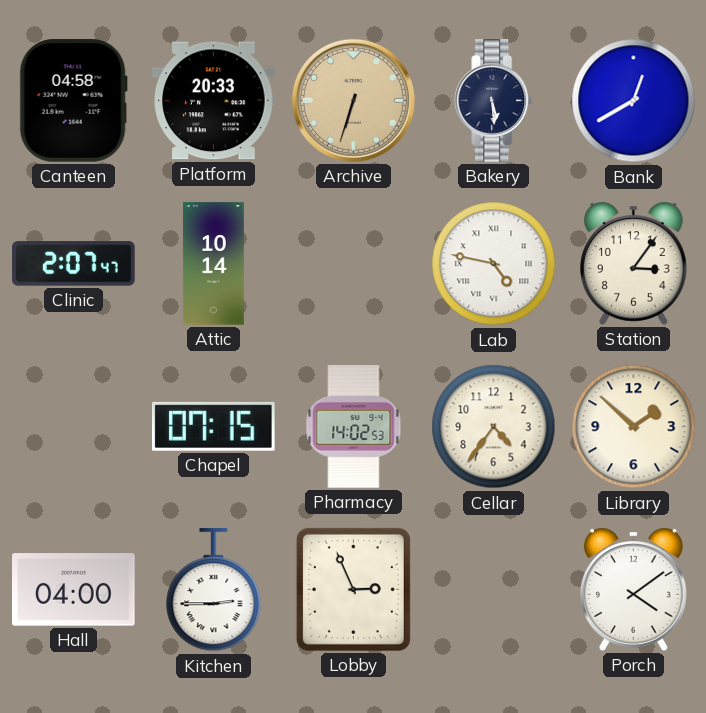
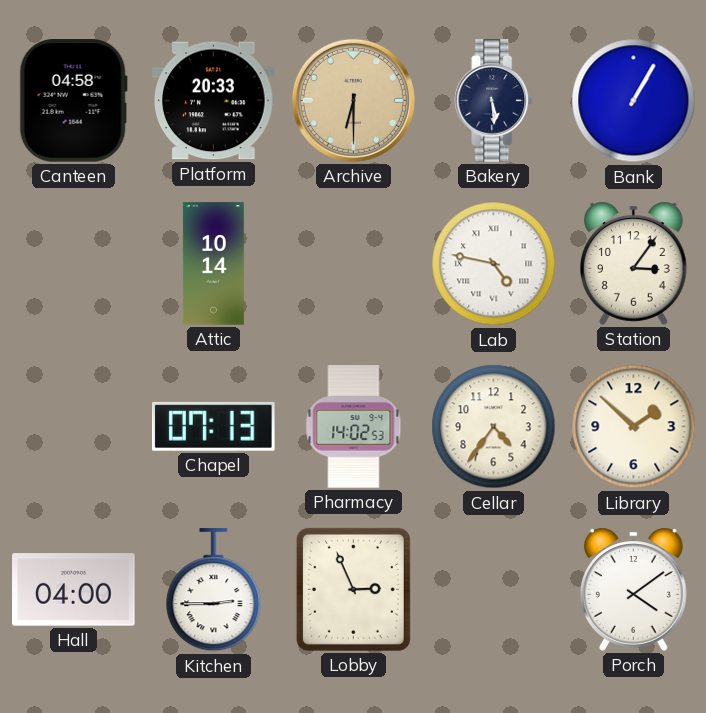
Archive: 6:33 -> 6:30 (353, 100)
Bank: 12:40 -> 1:05 (634, 101)
Clinic: 2:07 -> none (74, 264)
Chapel: 07:15 -> 07:13 (214, 426)
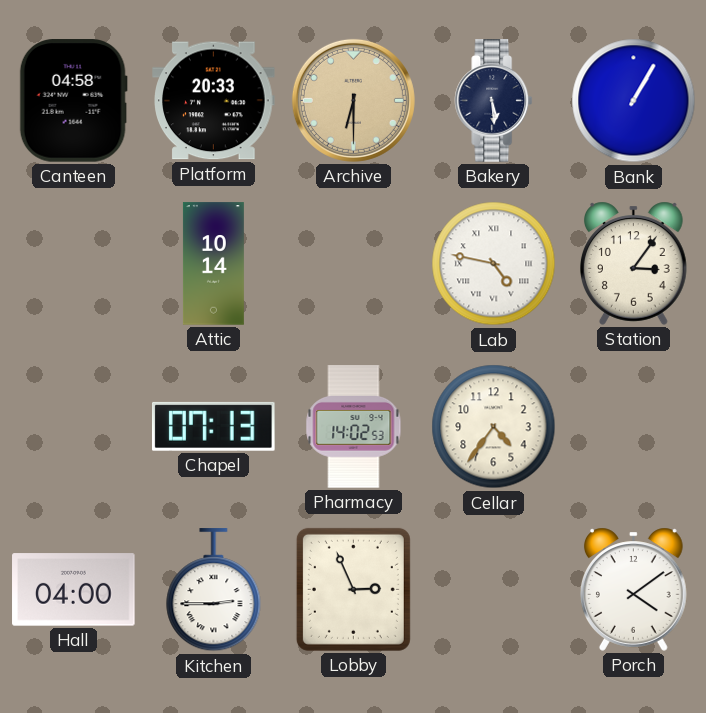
Library: 1:52 -> none (634, 427)
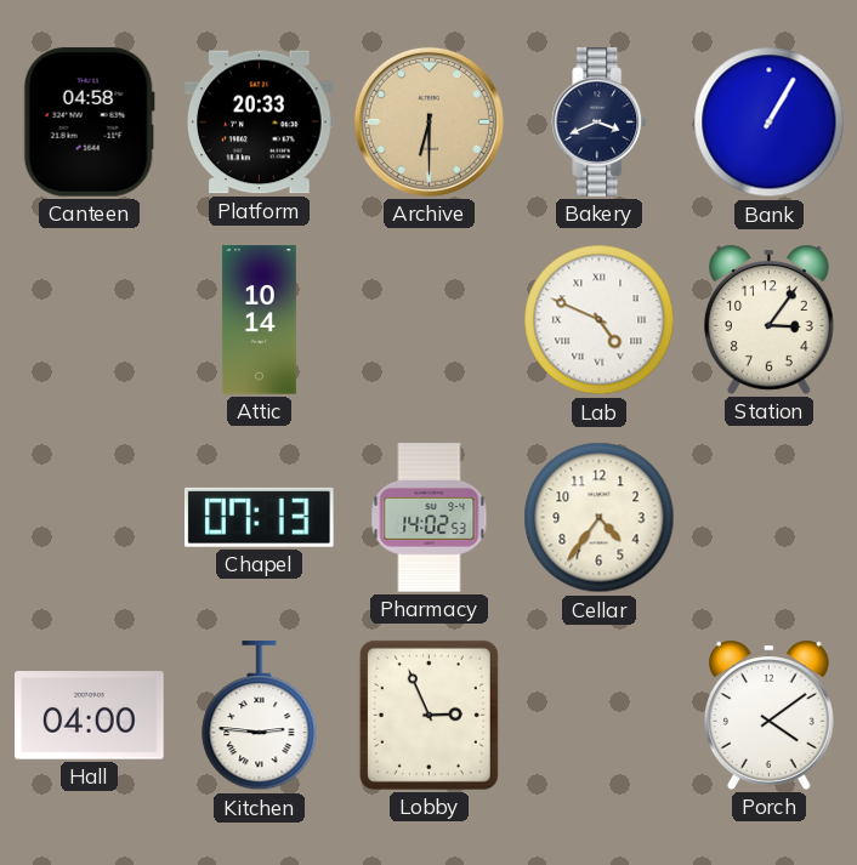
Bakery: 5:29 -> 3:41 (600, 123)
Lab: 4:47 -> 4:49 (600, 320)
Kitchen: 2:45 -> 2:46 (260, 716)
